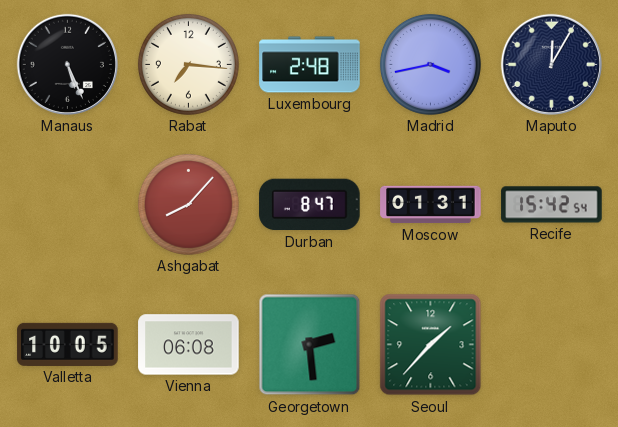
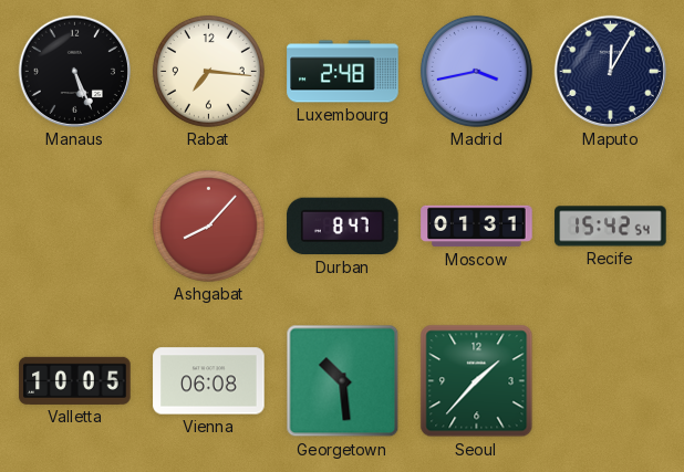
Georgetown: 2:29 -> 10:29 (343, 381)
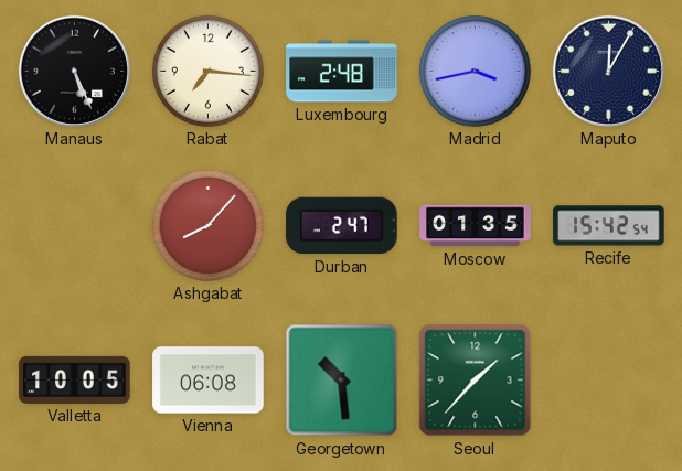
Durban: 8:47 -> 2:47 (342, 226)
Moscow: 01:31 -> 01:35 (476, 226)
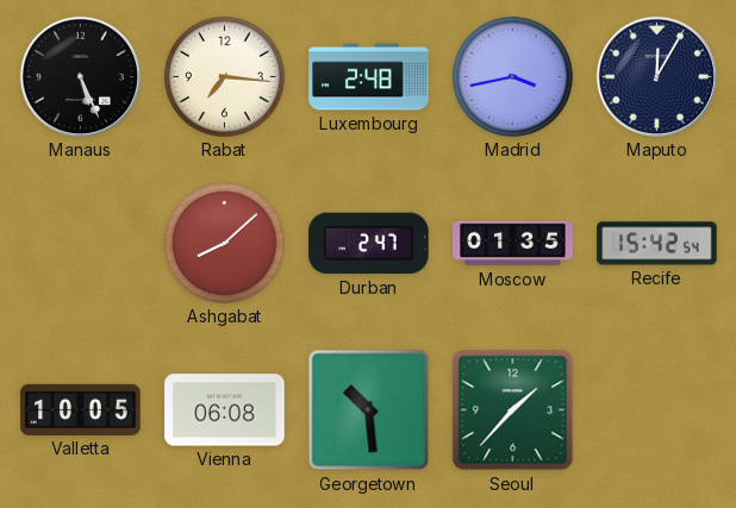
Ashgabat: 8:07 -> 8:08 (224, 243)
